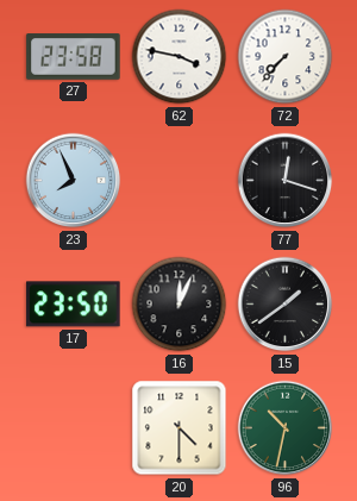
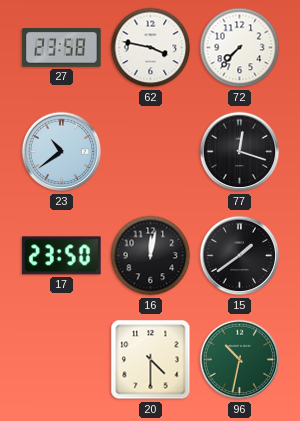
23: 7:56 -> 10:39 (62, 152)
16: 12:04 -> 12:02 (151, 256)
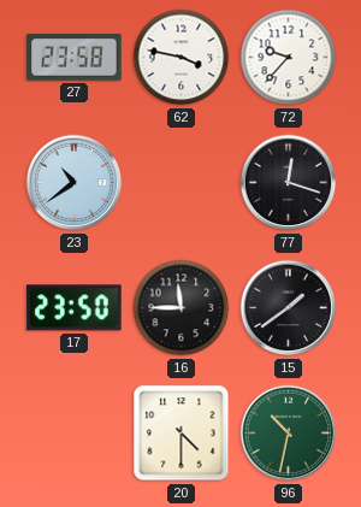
72: 7:37 -> 9:37 (289, 58)
16: 12:02 -> 11:45 (182, 308)
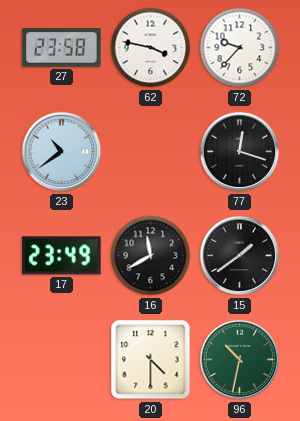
17: 23:50 -> 23:49 (62, 256)
16: 11:45 -> 11:40 (151, 256)
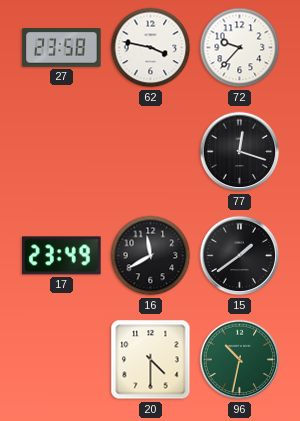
23: 10:39 -> none (62, 152)
